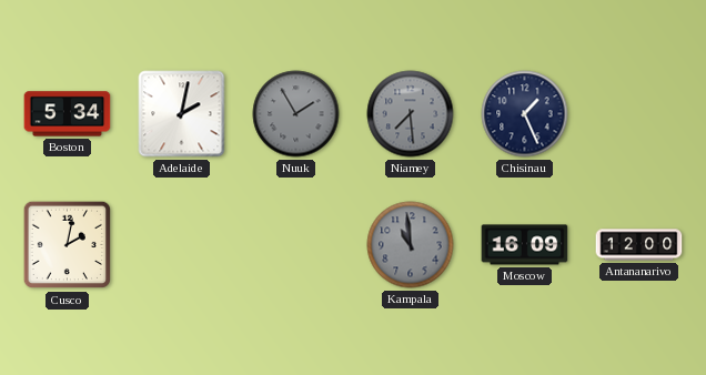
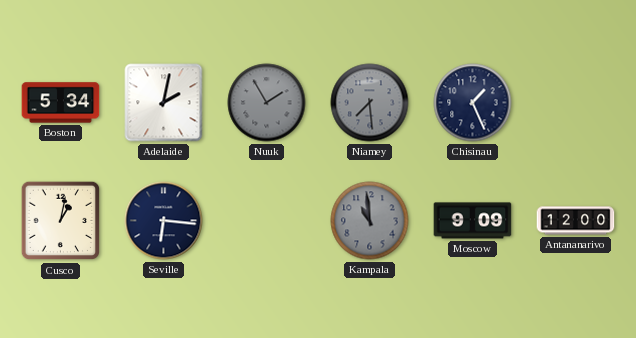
Cusco: 2:02 -> 1:02 (61, 221)
Seville: none -> 6:16 (164, 221)
Moscow: 16:09 -> 9:09 (473, 221)
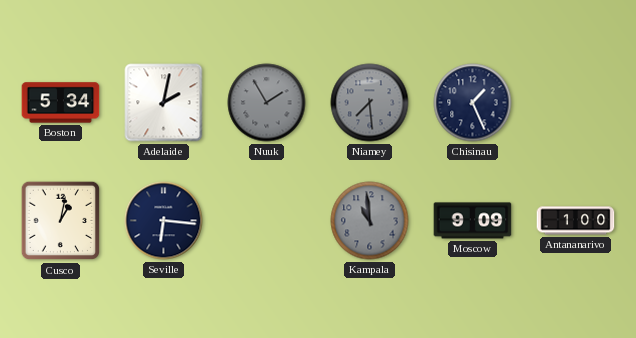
Antananarivo: 12:00 -> 1:00 (576, 221)
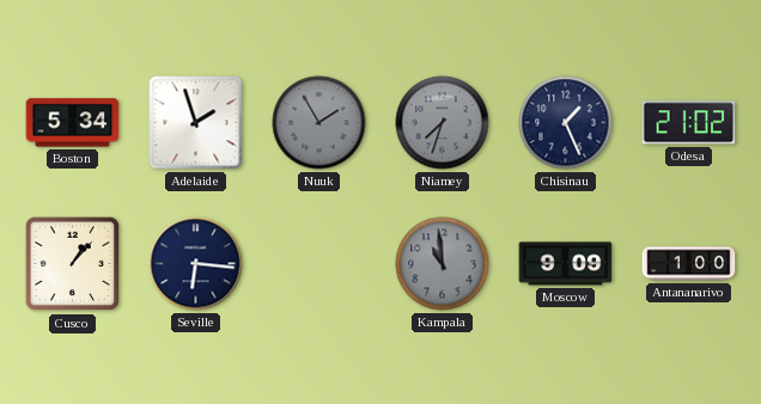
Adelaide: 2:02 -> 1:57 (196, 123)
Niamey: 7:29 -> 7:33 (443, 123)
Odesa: none -> 21:02 (689, 123)
Cusco: 1:02 -> 1:07 (73, 264)
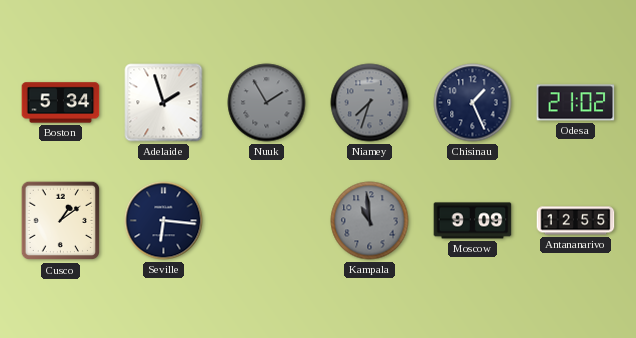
Cusco: 1:07 -> 1:09 (61, 221)
Antananarivo: 1:00 -> 12:55 (576, 221)
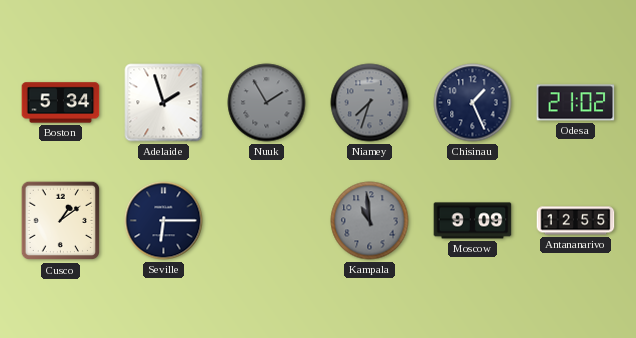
Seville: 6:16 -> 6:15 (164, 221)
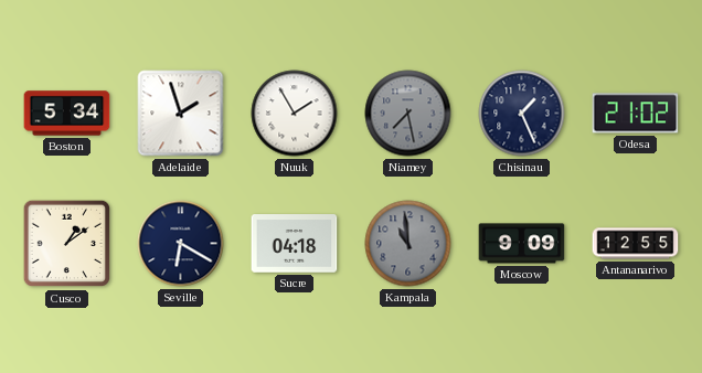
Nuuk dial: grey -> white (295, 114)
Niamey: 7:33 -> 7:28 (408, 114)
Seville: 6:15 -> 6:20 (181, 244)
Sucre: none -> 04:18 (295, 244)
